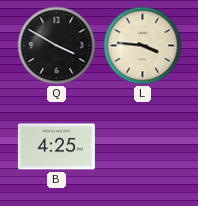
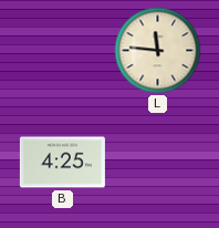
Q: 3:50 -> none (57, 46)
L: 3:46 -> 11:46 (158, 51)
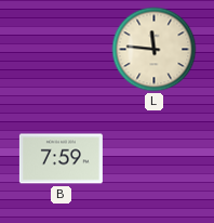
B: 4:25 -> 7:59 (61, 159)
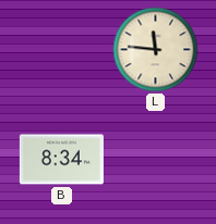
B: 7:59 -> 8:34 (61, 160)
